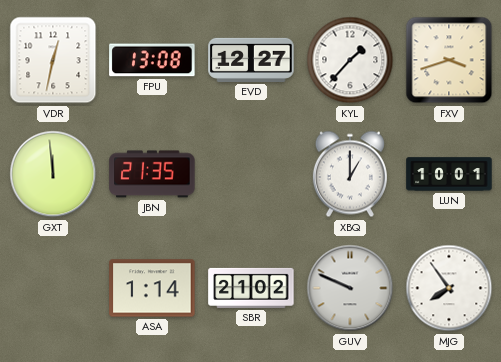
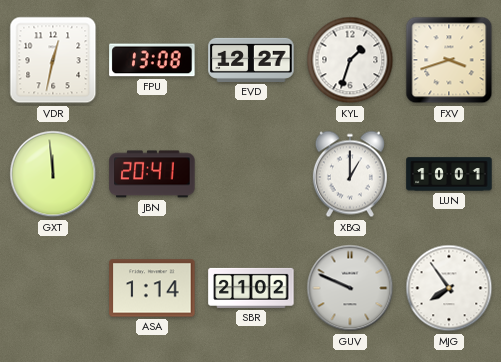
KYL: 1:37 -> 1:33 (350, 60)
JBN: 21:35 -> 20:41 (152, 174)
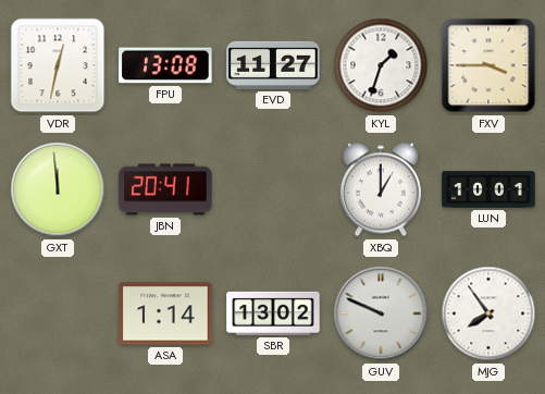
EVD: 12:27 -> 11:27 (273, 65)
FXV: 3:42 -> 3:45 (488, 65)
SBR: 21:02 -> 13:02 (273, 313)
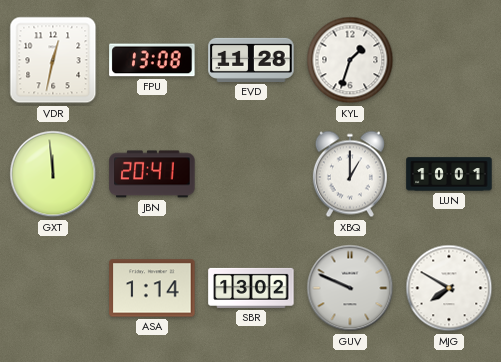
EVD: 11:27 -> 11:28 (251, 60)
FXV: 3:45 -> none (488, 65)
MJG: 7:54 -> 7:50 (449, 288)
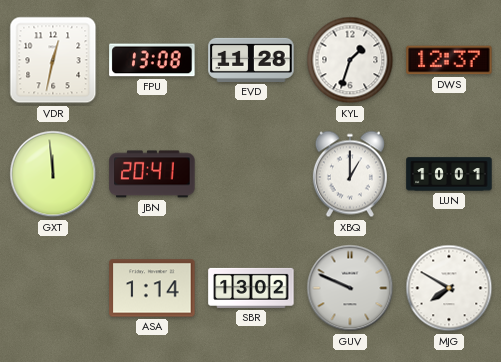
DWS: none -> 12:37 (449, 60)
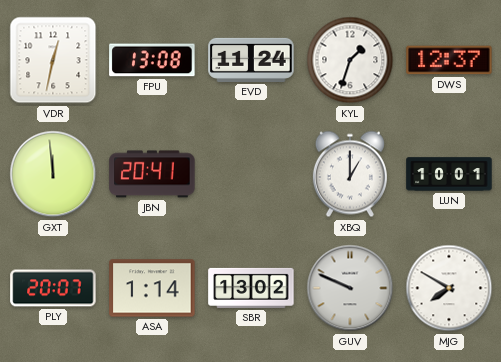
EVD: 11:28 -> 11:24 (251, 60)
PLY: none -> 20:07 (53, 288)
